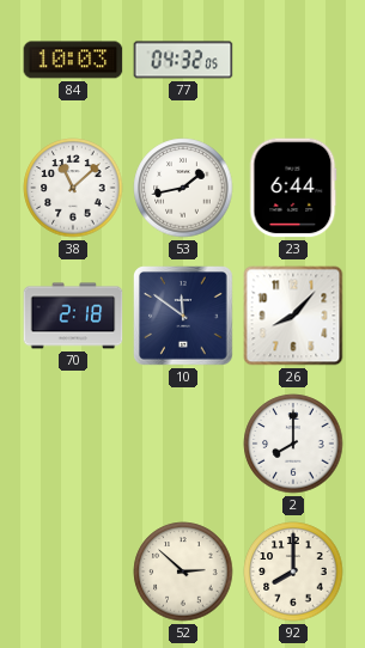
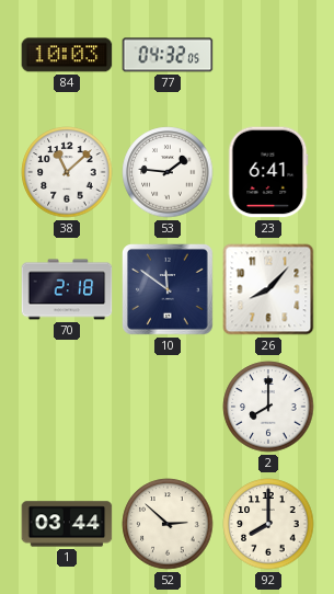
53: 1:43 -> 1:46 (168, 172)
23: 6:44 -> 6:41 (268, 172)
1: none -> 03:44 (67, 524)
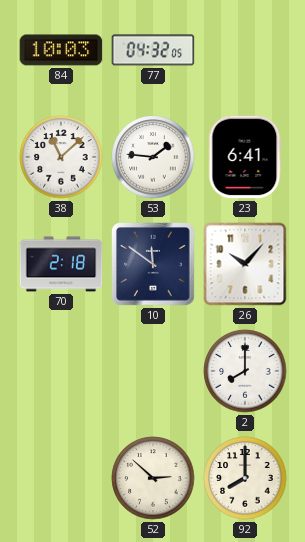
26: 8:07 -> 10:07 (245, 264)
1: 03:44 -> none (67, 524)
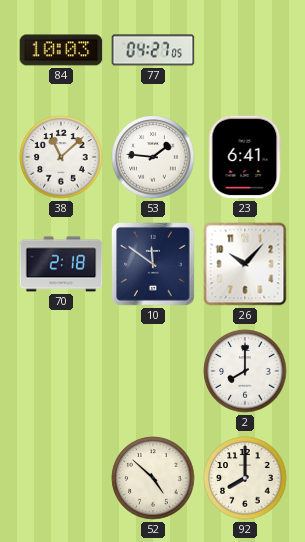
77: 04:32 -> 04:27 (153, 50)
52: 2:52 -> 4:52 (153, 478)
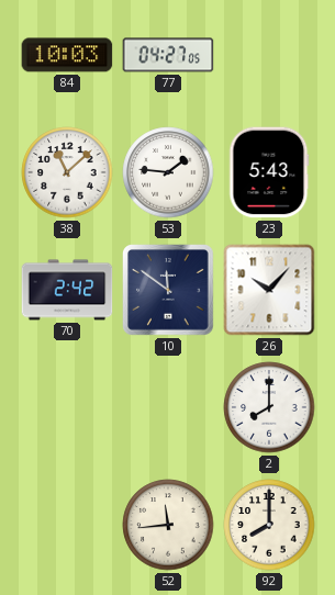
23: 6:41 -> 5:43 (269, 172)
70: 2:18 -> 2:42 (67, 290)
52: 4:52 -> 11:44 (168, 525)
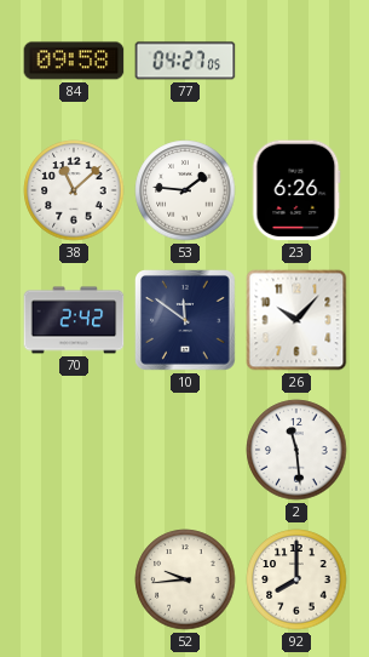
84: 10:03 -> 09:58 (74, 61)
23: 5:43 -> 6:26 (296, 190)
2: 8:00 -> 11:29 (296, 450)
52: 11:44 -> 9:44 (185, 579)
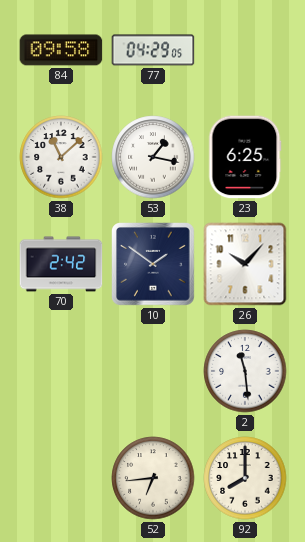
77: 04:27 -> 04:29 (153, 50)
53: 1:46 -> 1:17 (153, 157)
23: 6:26 -> 6:25 (245, 157)
10: 11:51 -> 1:51 (154, 265)
52: 9:44 -> 6:44 (153, 478)
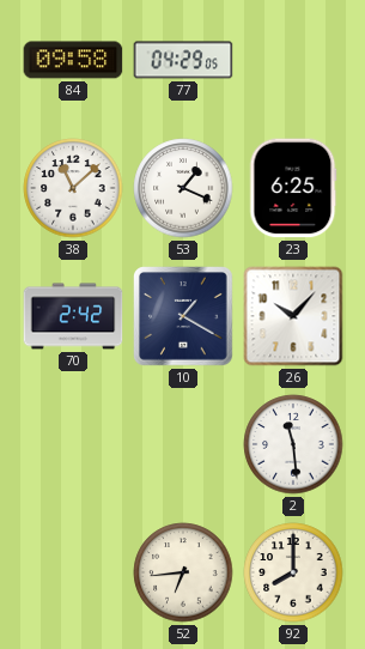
53: 1:17 -> 1:19 (183, 188)
10: 1:51 -> 1:20 (184, 317)
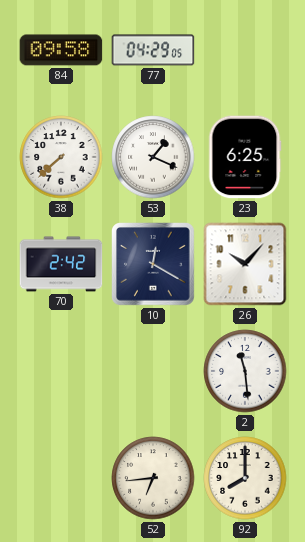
38: 11:08 -> 7:38 (61, 157)
10: 1:20 -> 12:20 (154, 265)
